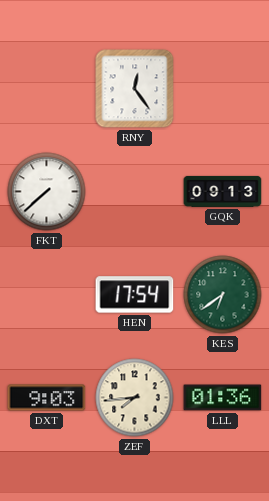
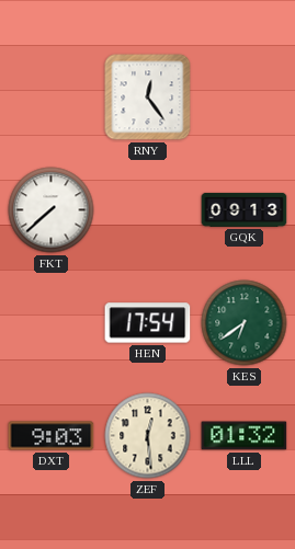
ZEF: 7:44 -> 12:29 (148, 436)
LLL: 01:36 -> 01:32 (245, 436)
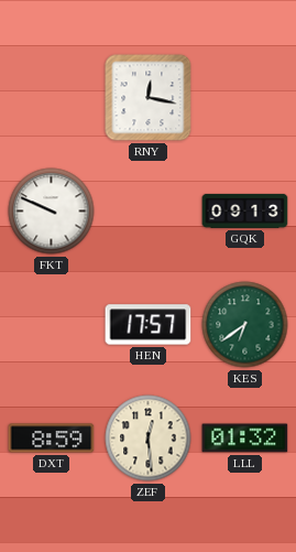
RNY: 12:24 -> 12:17 (149, 98)
FKT: 7:38 -> 9:49 (52, 212)
HEN: 17:54 -> 17:57 (149, 325)
DXT: 9:03 -> 8:59 (52, 439)
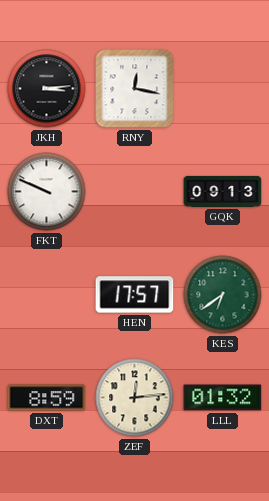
JKH: none -> 3:14 (47, 89)
ZEF: 12:29 -> 12:14 (135, 398)
